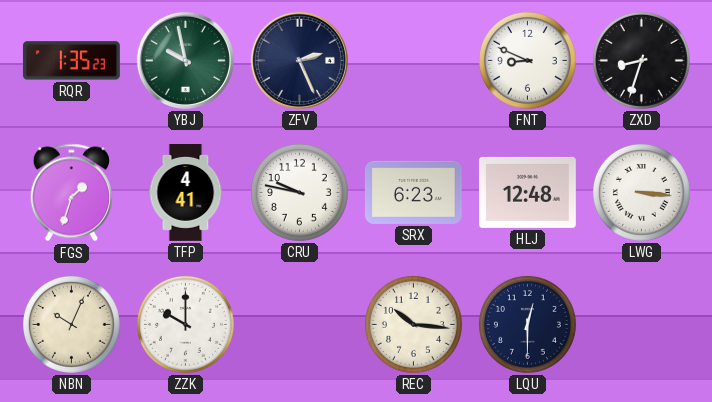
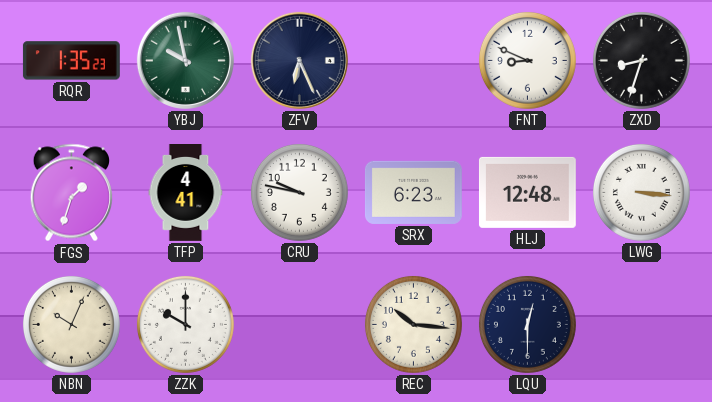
ZFV: 2:26 -> 6:26 (299, 60)
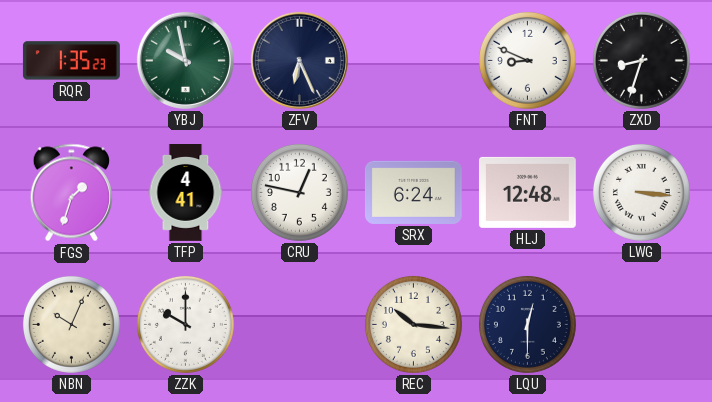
CRU: 9:47 -> 12:47 (299, 192)
SRX: 6:23 -> 6:24 (413, 192)
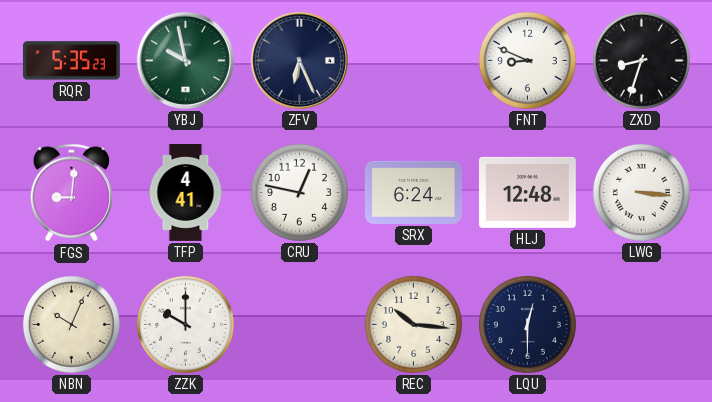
RQR: 1:35 -> 5:35 (71, 61)
FGS: 1:33 -> 9:01 (71, 193)
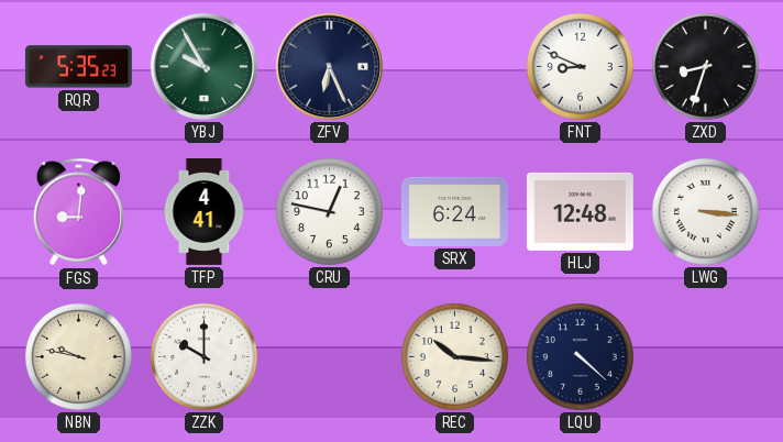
YBJ: 9:58 -> 9:55 (203, 66)
NBN: 10:04 -> 9:47 (78, 356)
LQU: 12:30 -> 4:22 (580, 356)
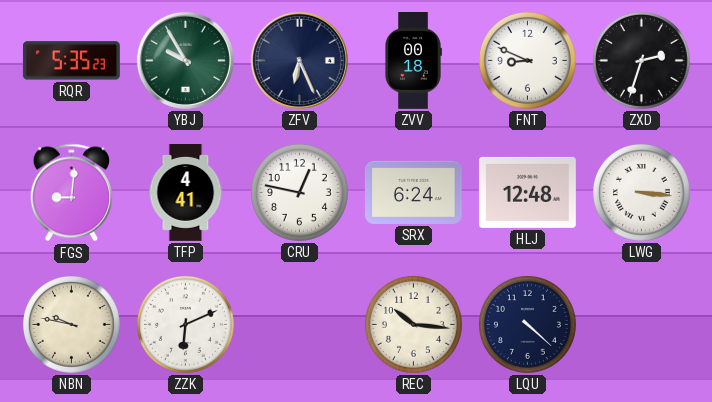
ZVV: none -> 00:18 (414, 61)
ZXD: 8:33 -> 2:33 (641, 60)
ZZK: 10:00 -> 6:11 (185, 324)
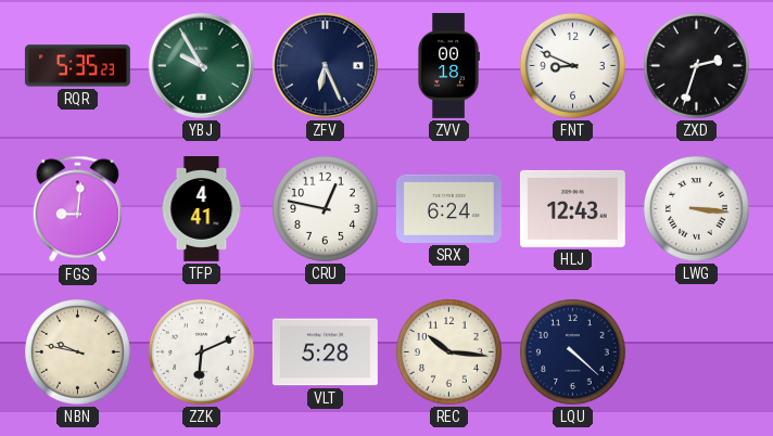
HLJ: 12:48 -> 12:43 (572, 208)
VLT: none -> 5:28 (325, 352)
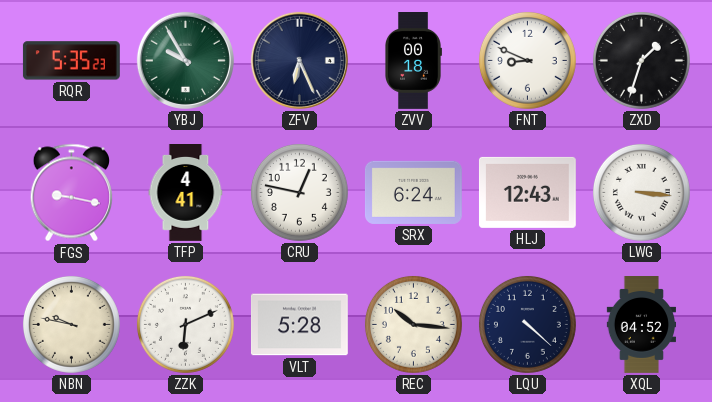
ZXD: 2:33 -> 1:33 (641, 60)
FGS: 9:01 -> 9:17 (71, 193)
XQL: none -> 04:52 (641, 325)
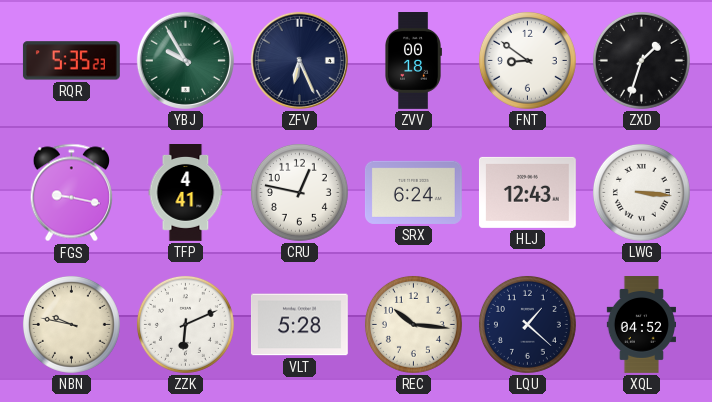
FNT: 8:49 -> 8:51 (527, 60)
LQU: 4:22 -> 1:22 (527, 324)
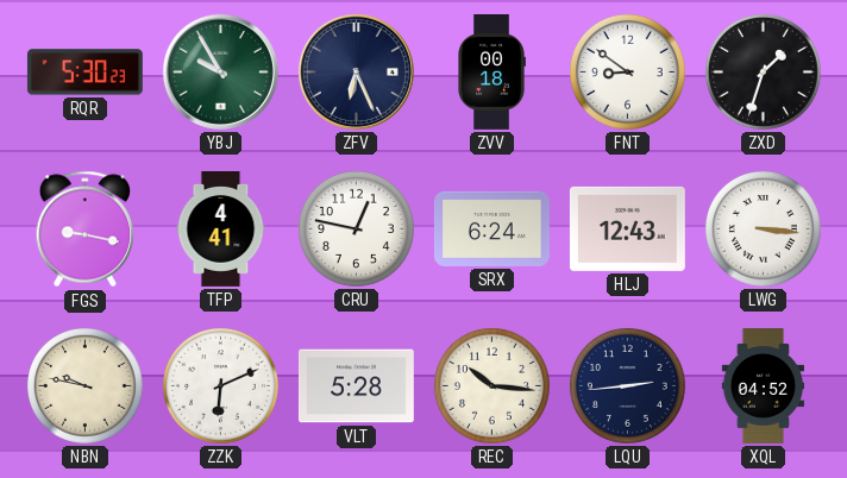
RQR: 5:35 -> 5:30 (84, 73)
LQU: 1:22 -> 2:44 (627, 385)
